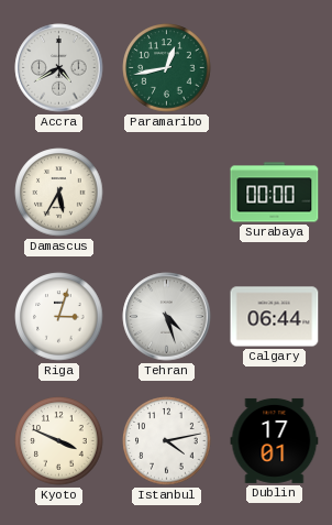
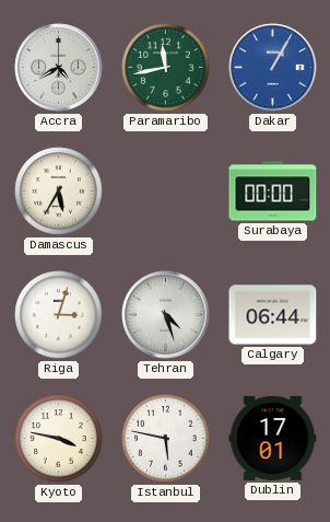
Paramaribo: 12:43 -> 11:43 (166, 68)
Dakar: none -> 1:05 (273, 68)
Kyoto: 3:49 -> 3:47 (59, 439)
Istanbul: 4:13 -> 5:47 (166, 439)
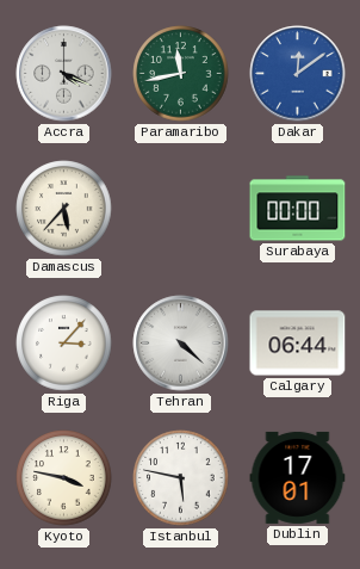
Accra: 4:40 -> 4:19 (64, 74)
Dakar: 1:05 -> 12:09 (298, 74)
Damascus: 5:35 -> 5:37 (64, 209)
Riga: 3:03 -> 3:07 (64, 344)
Tehran: 4:27 -> 4:22 (181, 344)
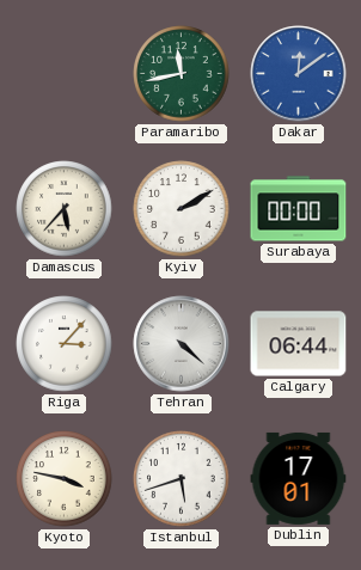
Accra: 4:19 -> none (64, 74)
Kyiv: none -> 2:10 (182, 209)
Istanbul: 5:47 -> 5:42 (182, 479)
